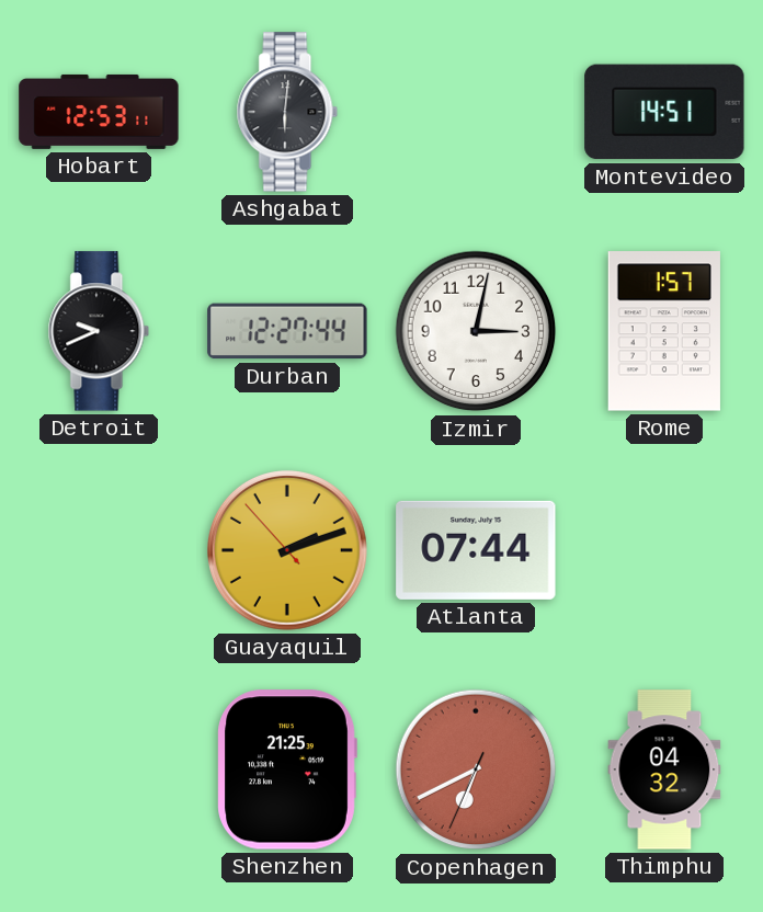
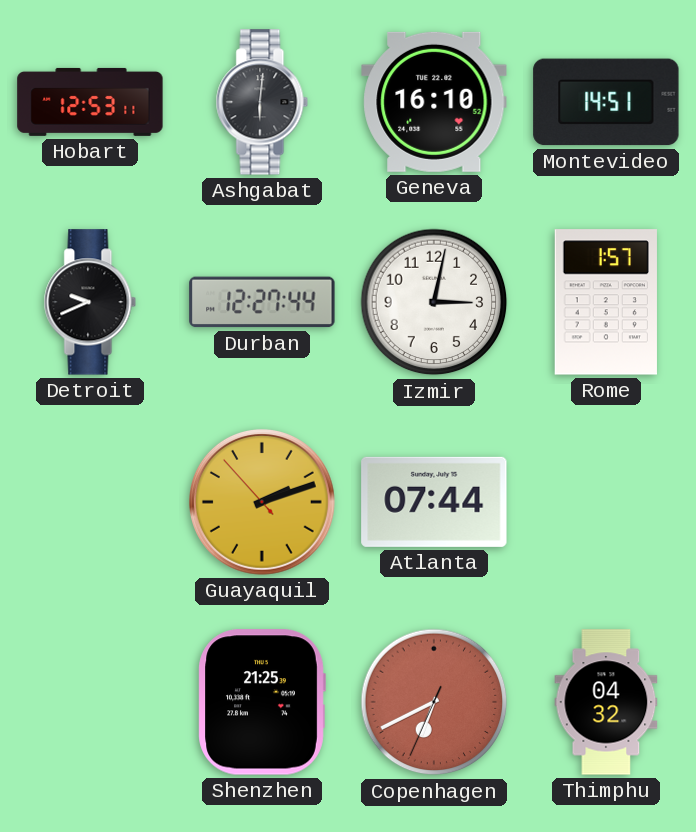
Geneva: none -> 16:10 (434, 102)
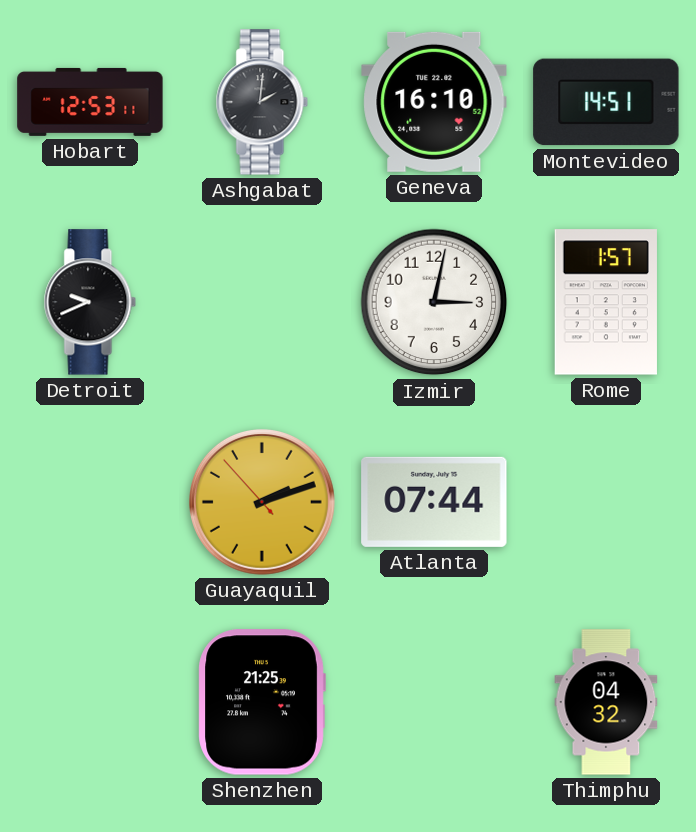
Ashgabat: 6:01 -> 2:01 (262, 102)
Durban: 12:27 -> none (262, 302)
Copenhagen: 6:40 -> none (434, 702)
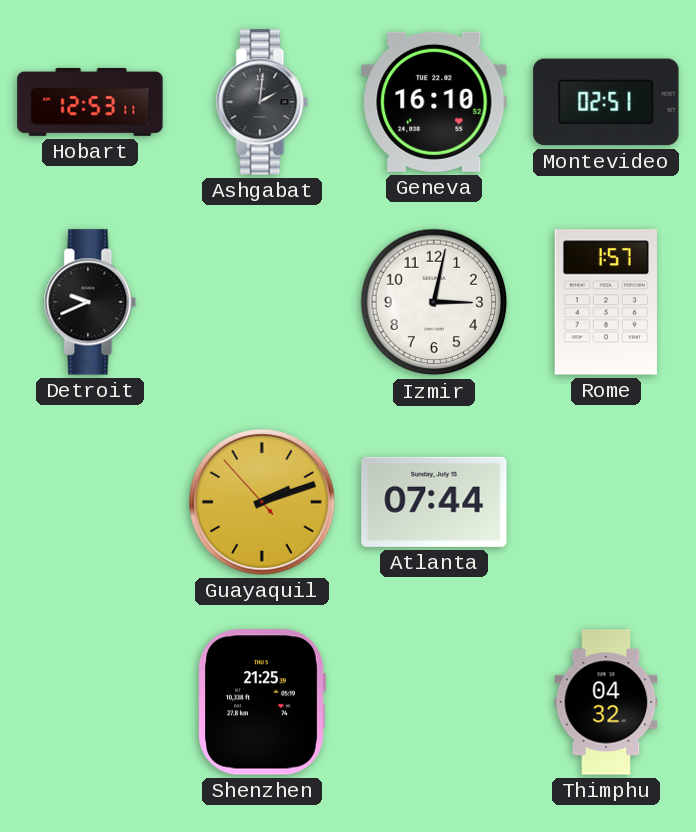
Montevideo: 14:51 -> 02:51 (606, 102)
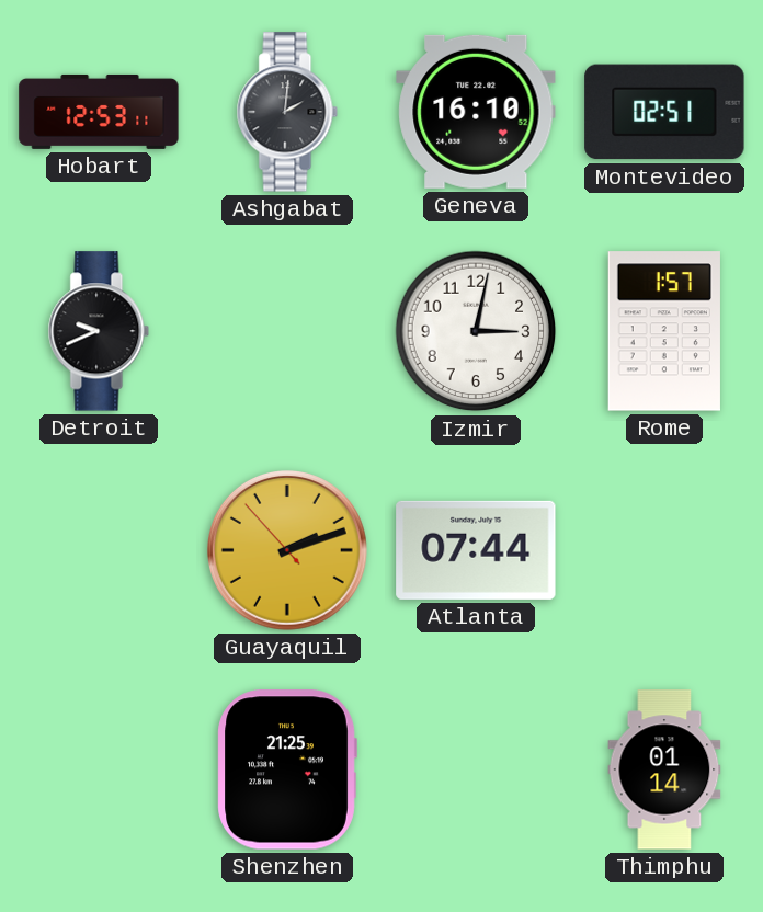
Thimphu: 04:32 -> 01:14 (664, 770)
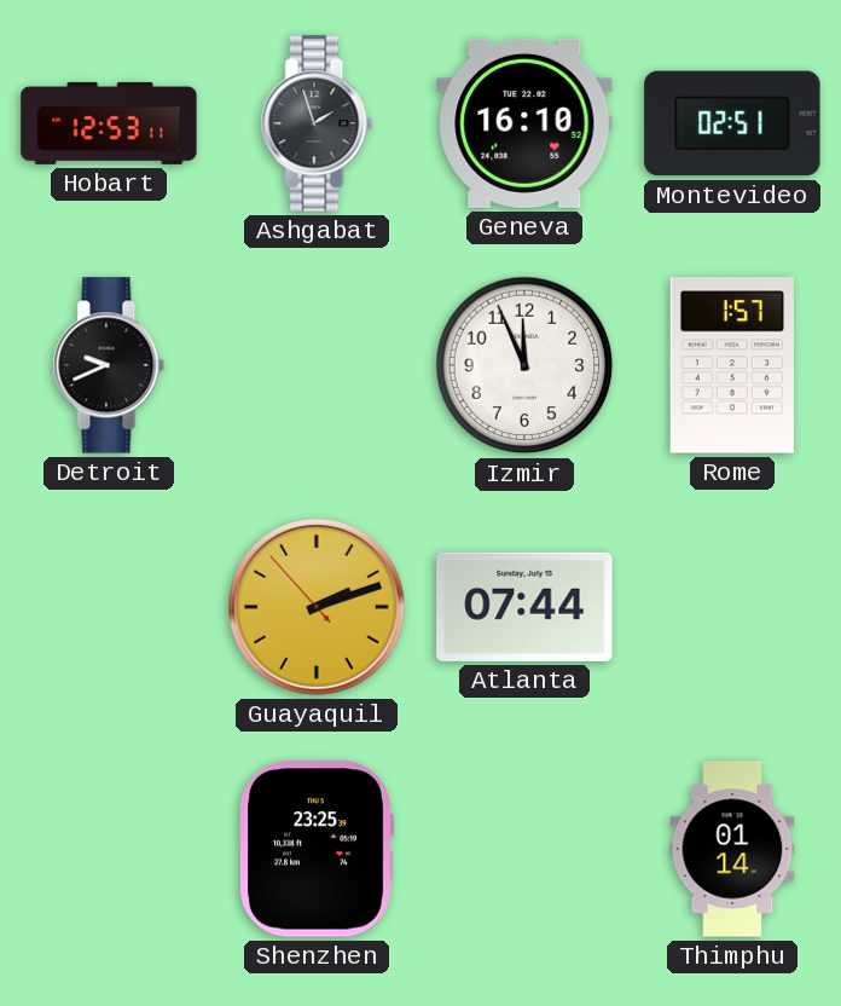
Ashgabat: 2:01 -> 1:57 (317, 123)
Izmir: 3:02 -> 11:56 (524, 365)
Shenzhen: 21:25 -> 23:25 (317, 849)
